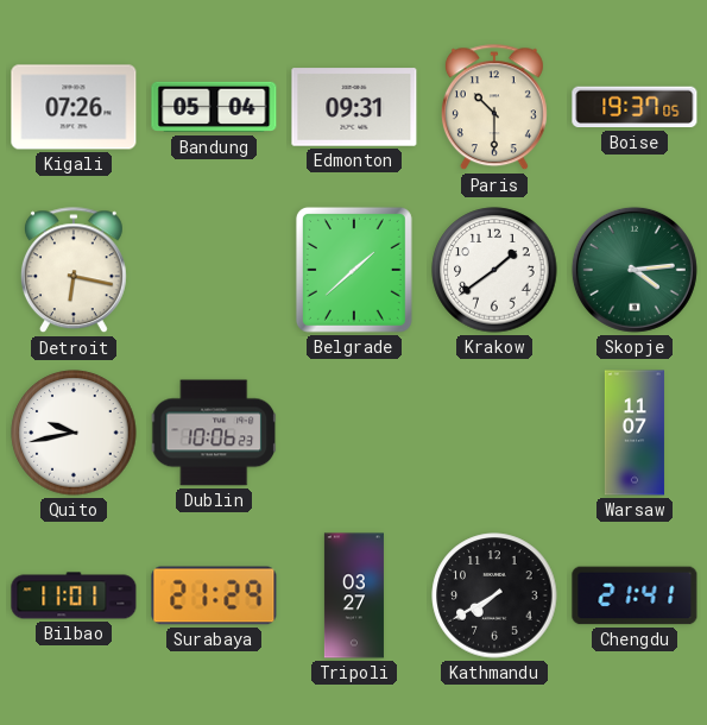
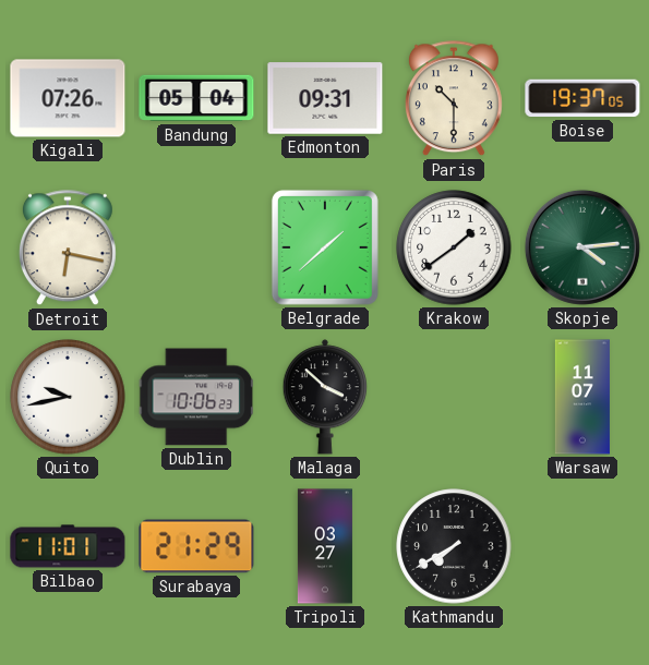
Malaga: none -> 3:52 (324, 397)
Chengdu: 21:41 -> none (635, 595)
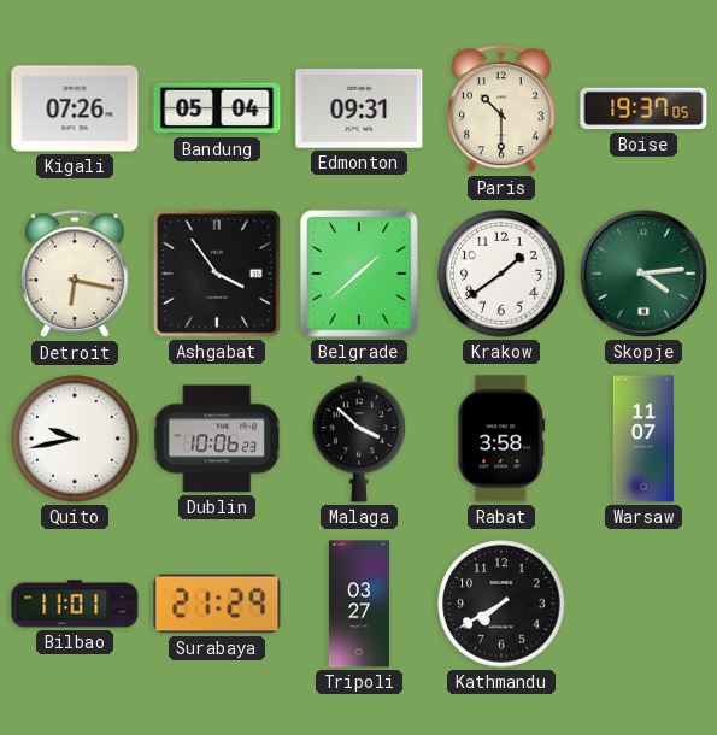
Ashgabat: none -> 3:54 (217, 274)
Rabat: none -> 3:58 (501, 439)
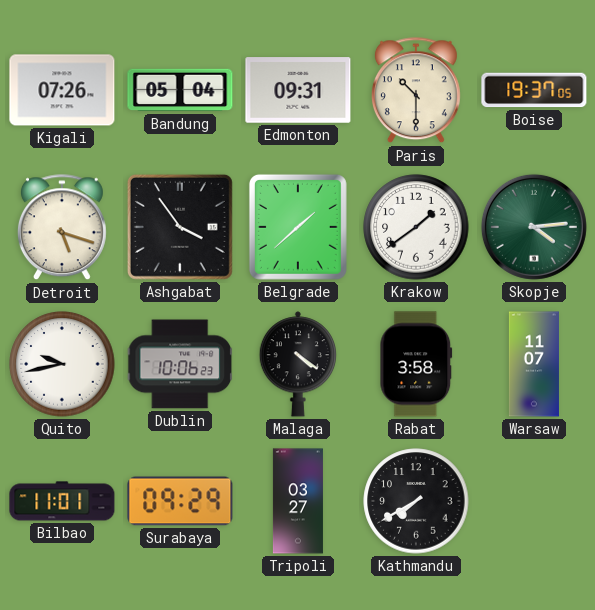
Detroit: 6:17 -> 5:18 (62, 228)
Malaga: 3:52 -> 4:21 (297, 364)
Surabaya: 21:29 -> 09:29 (180, 501)
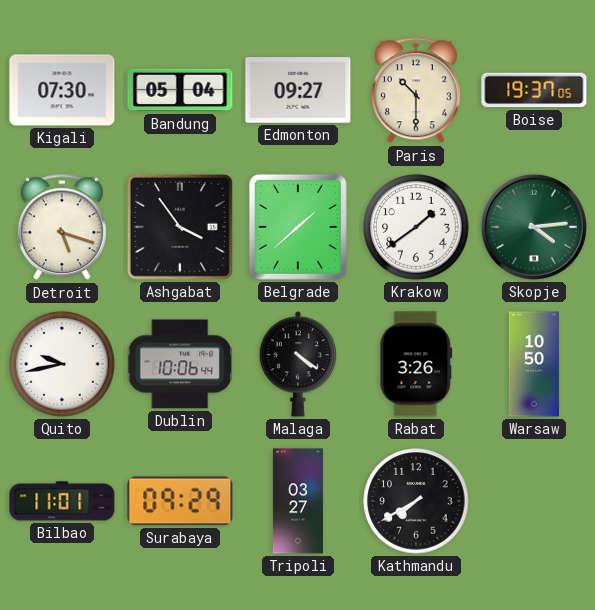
Kigali: 07:26 -> 07:30 (62, 90)
Edmonton: 09:31 -> 09:27 (298, 90)
Dublin: 10:06:23 -> 10:06:44 (180, 364)
Rabat: 3:58 -> 3:26 (416, 364)
Warsaw: 11:07 -> 10:50 (534, 364)
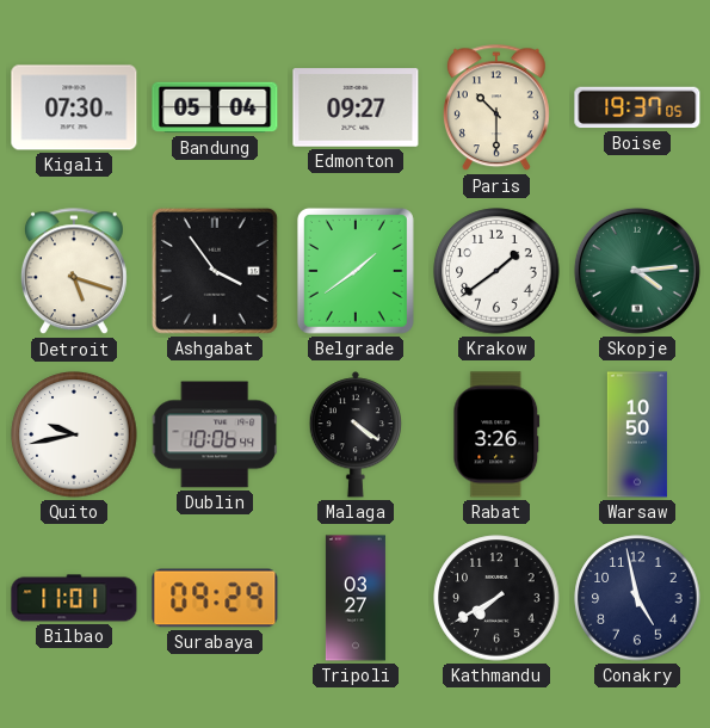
Belgrade: 1:38 -> 1:39 (356, 271)
Conakry: none -> 4:58 (637, 598)
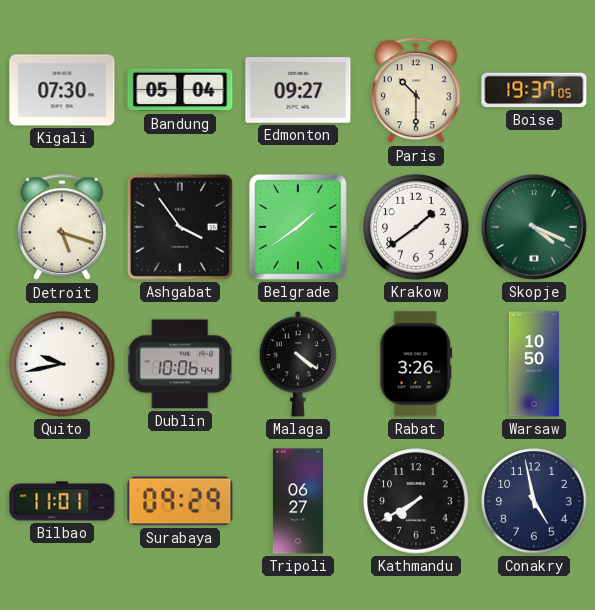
Skopje: 4:14 -> 4:19 (534, 227)
Tripoli: 03:27 -> 06:27 (298, 501)
